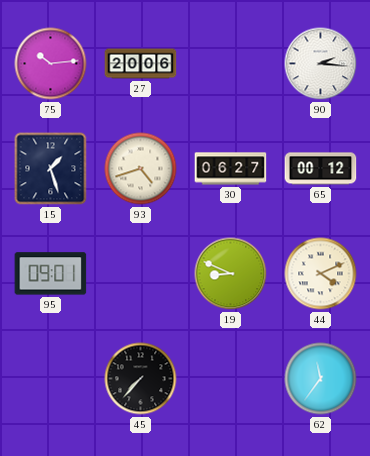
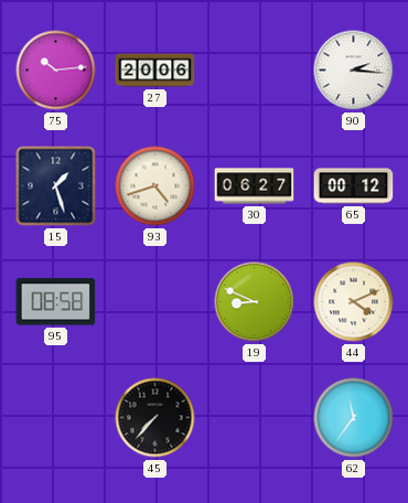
95: 09:01 -> 08:58 (56, 302)
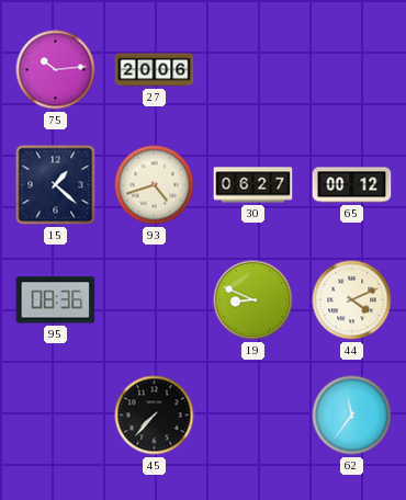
90: 2:16 -> none (354, 71)
15: 1:27 -> 1:22 (56, 185)
95: 08:58 -> 08:36 (56, 300)
